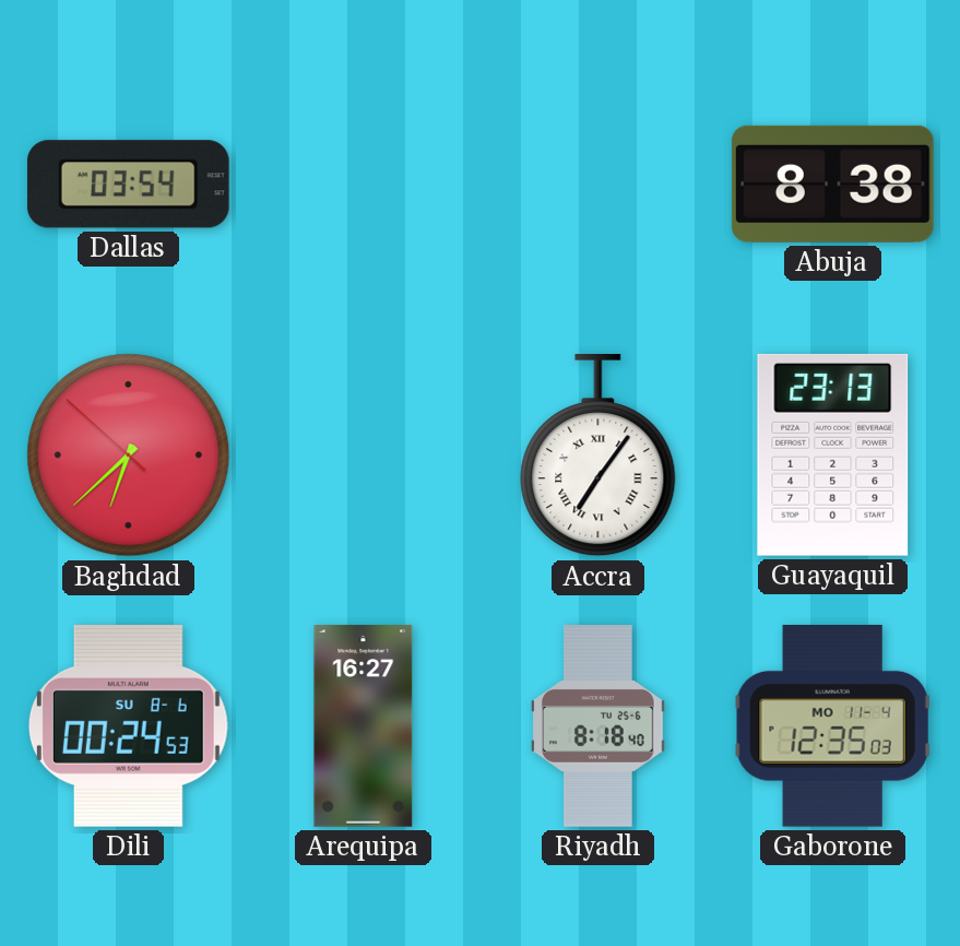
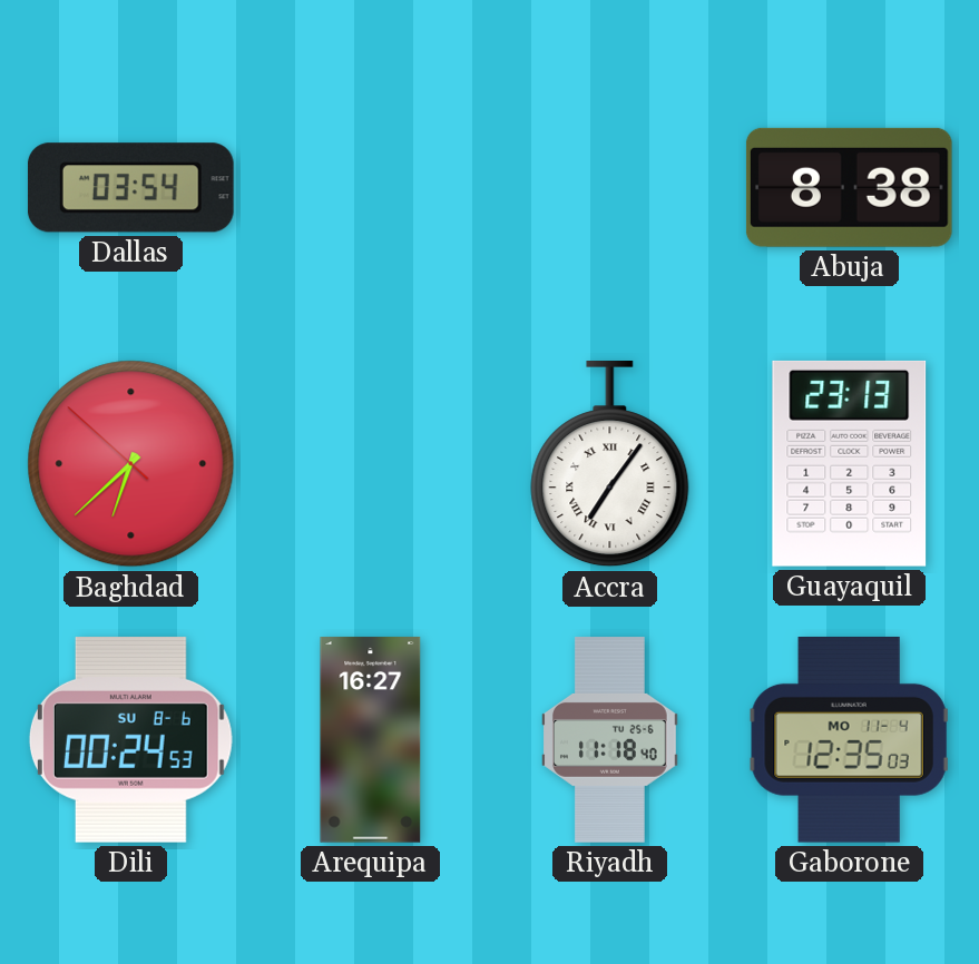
Riyadh: 8:18 -> 11:18 (610, 740)
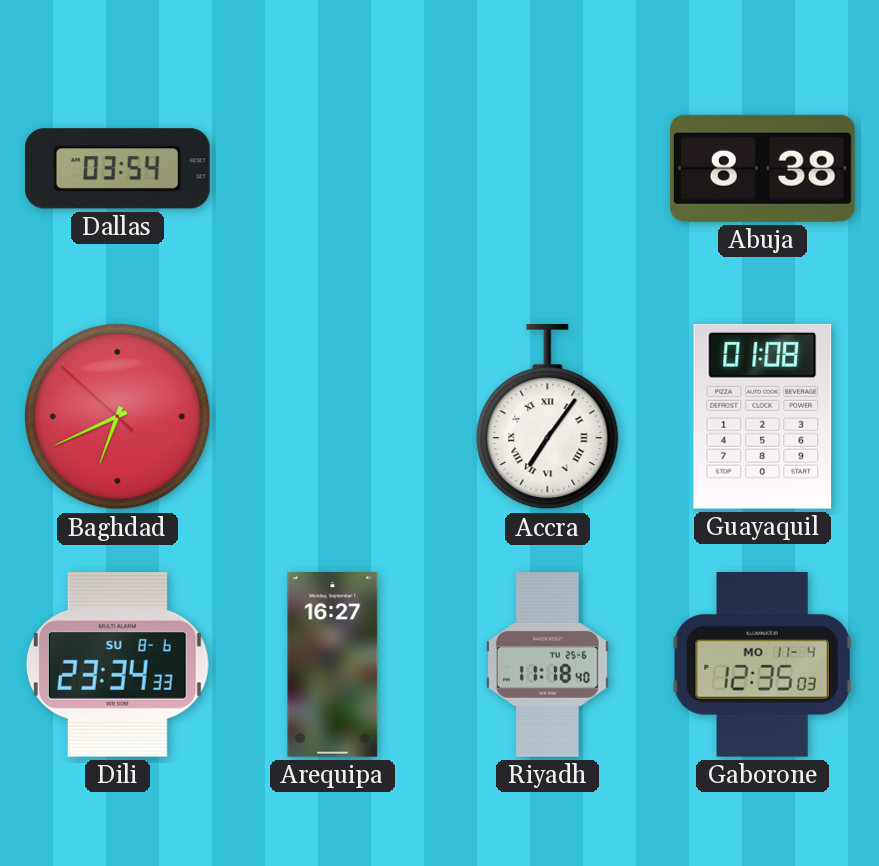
Baghdad: 6:37 -> 6:40 (118, 417)
Guayaquil: 23:13 -> 01:08 (763, 416)
Dili: 00:24 -> 23:34 (117, 664)
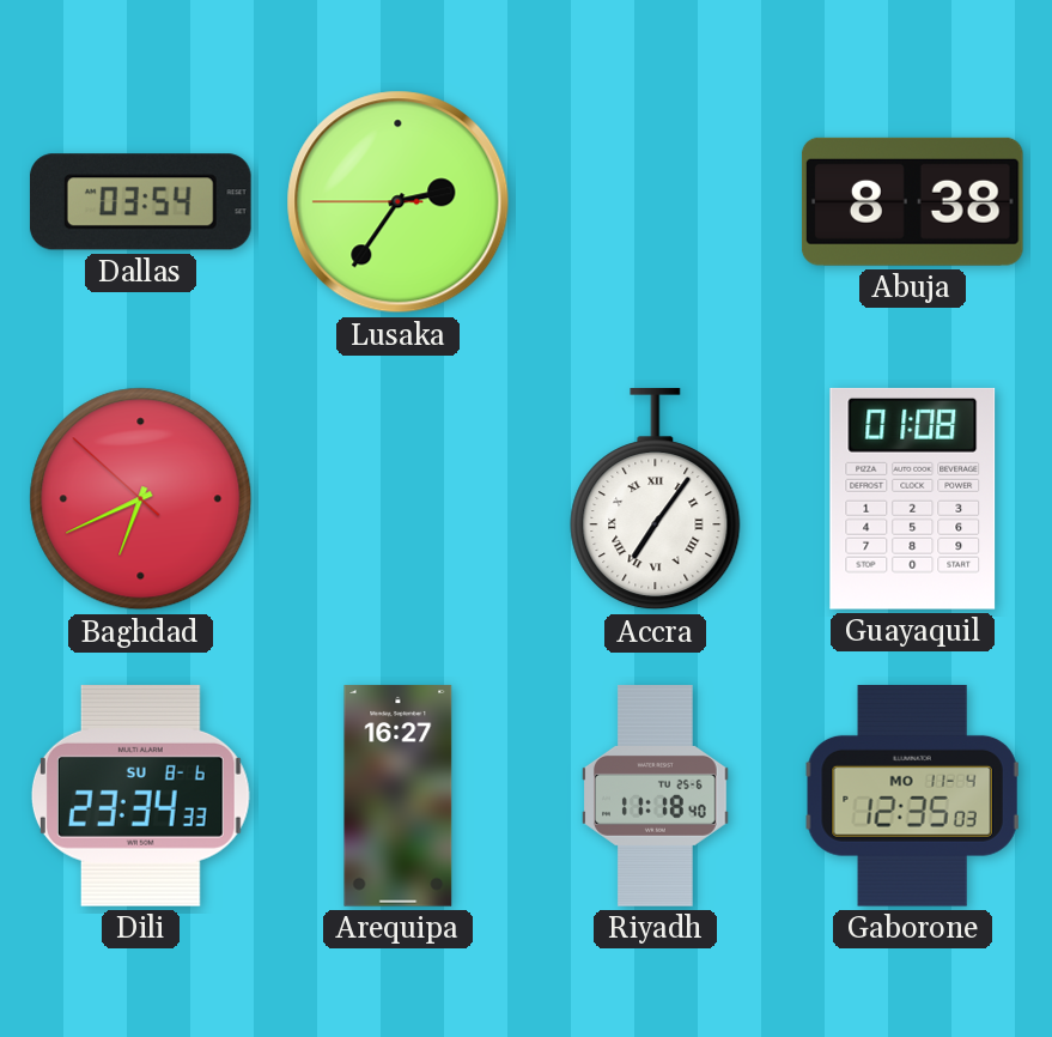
Lusaka: none -> 2:35 (399, 202)
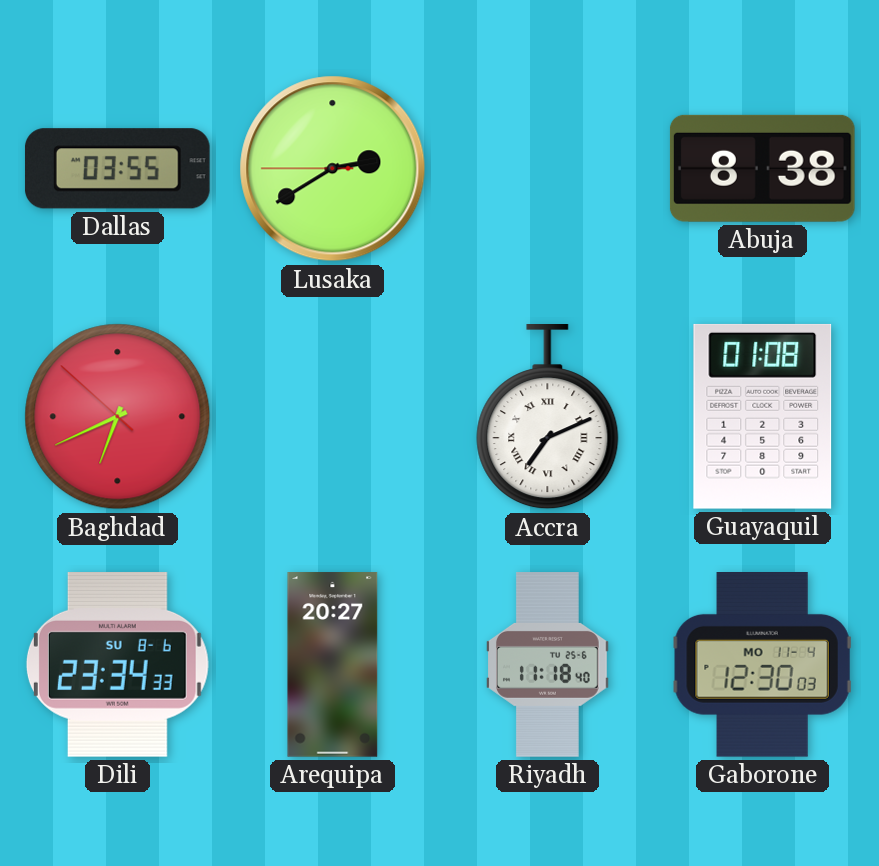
Dallas: 03:54 -> 03:55 (117, 169)
Lusaka: 2:35 -> 2:39 (333, 169)
Accra: 7:06 -> 7:11 (548, 418)
Arequipa: 16:27 -> 20:27 (333, 665)
Gaborone: 12:35 -> 12:30 (763, 665)
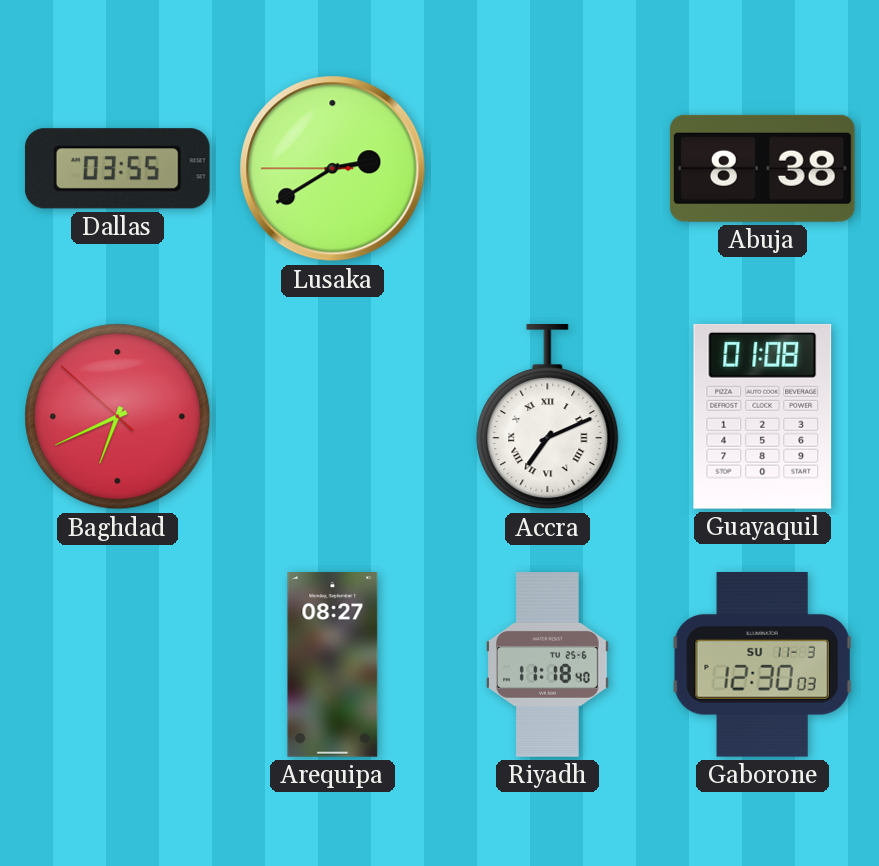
Dili: 23:34 -> none (117, 664)
Arequipa: 20:27 -> 08:27 (333, 665)
Gaborone date: MO 11-4 -> SU 11-3 (763, 665)
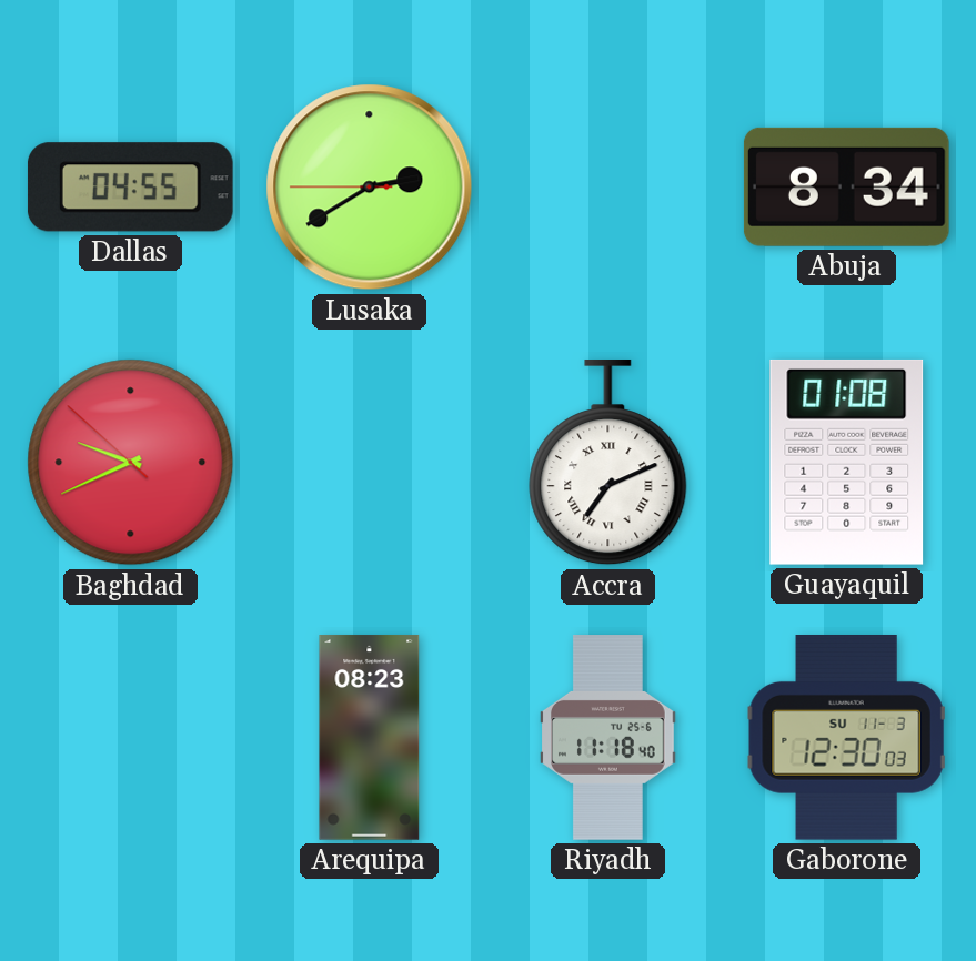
Dallas: 03:55 -> 04:55 (130, 188)
Abuja: 8:38 -> 8:34 (846, 186)
Baghdad: 6:40 -> 9:40 (131, 463)
Arequipa: 08:27 -> 08:23 (370, 738)
